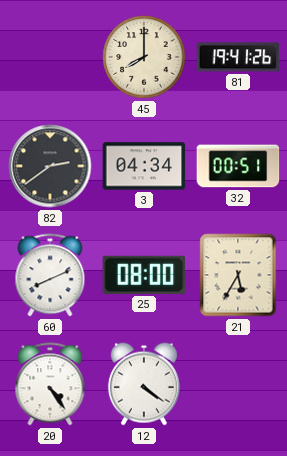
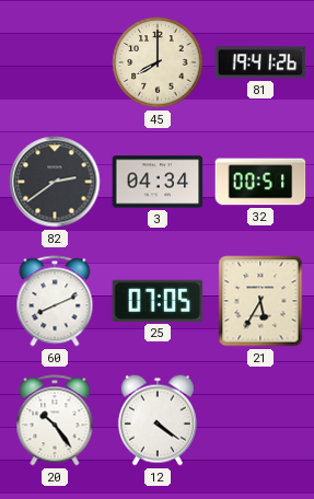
25: 08:00 -> 07:05 (158, 301)
20: 4:24 -> 10:24 (55, 420)
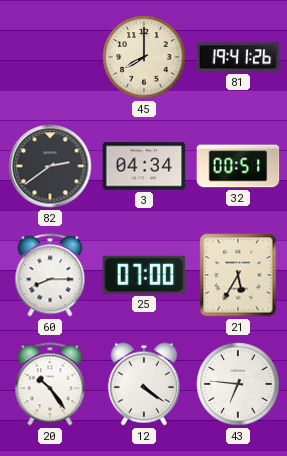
60: 8:11 -> 8:15 (50, 275)
25: 07:05 -> 07:00 (144, 275)
43: none -> 6:46 (238, 384)
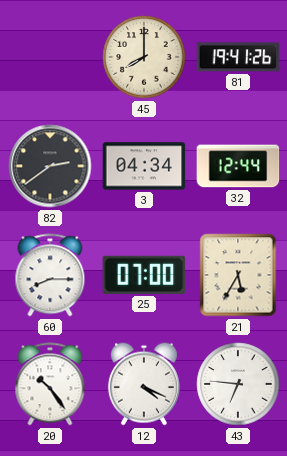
32: 00:51 -> 12:44 (238, 166)
12: 4:21 -> 4:19 (144, 384)
